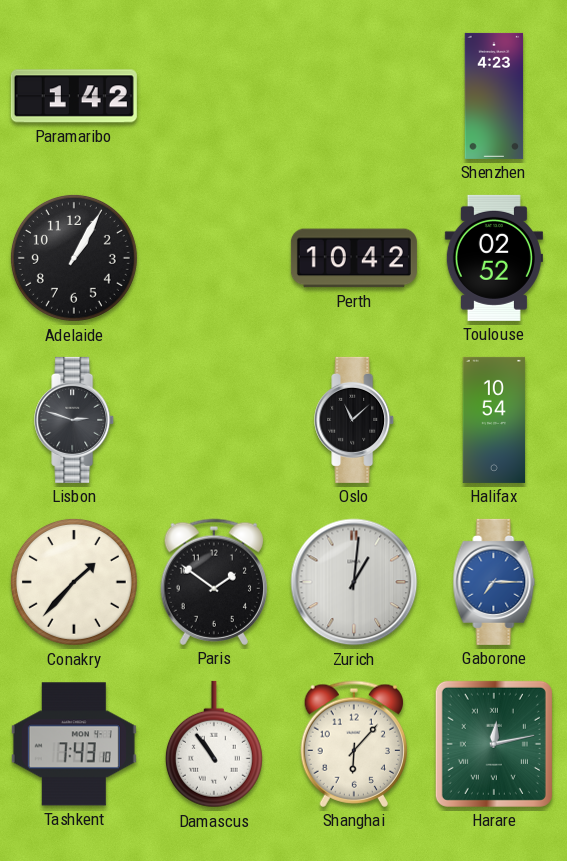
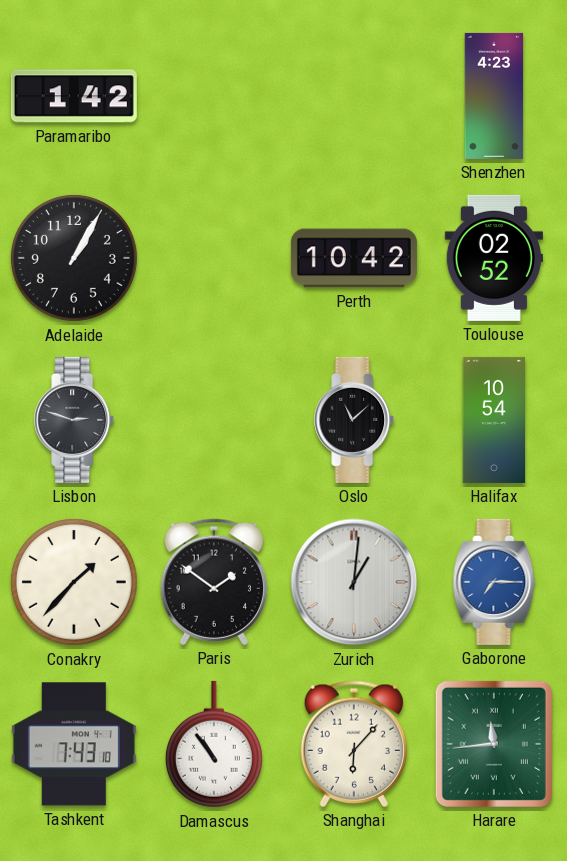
Harare: 12:13 -> 11:44 (494, 744)
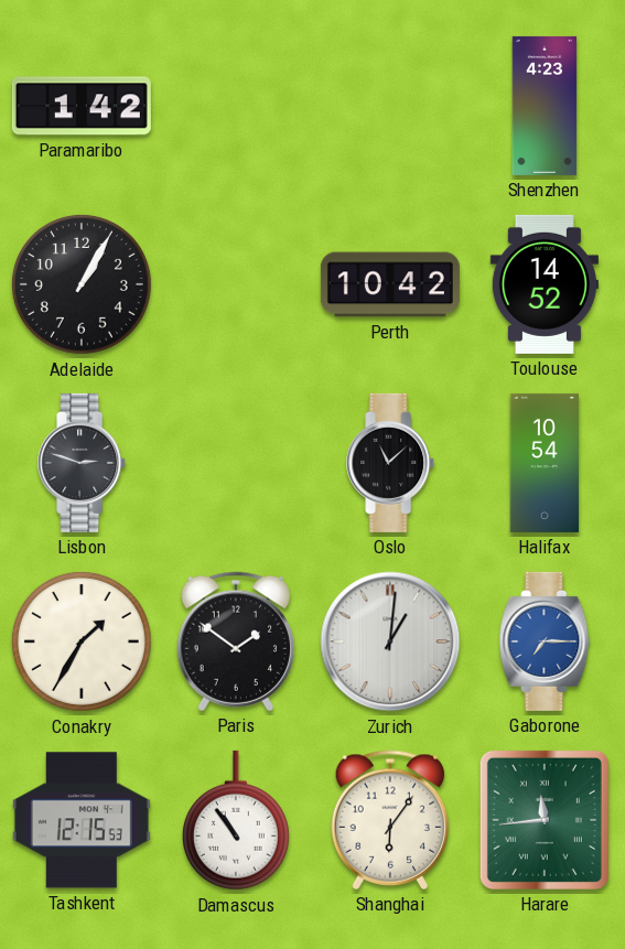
Toulouse: 02:52 -> 14:52 (545, 284)
Conakry: 1:37 -> 1:35 (82, 641)
Tashkent: 7:43 -> 12:15 (82, 820)
Shanghai: 6:07 -> 6:06 (389, 820)
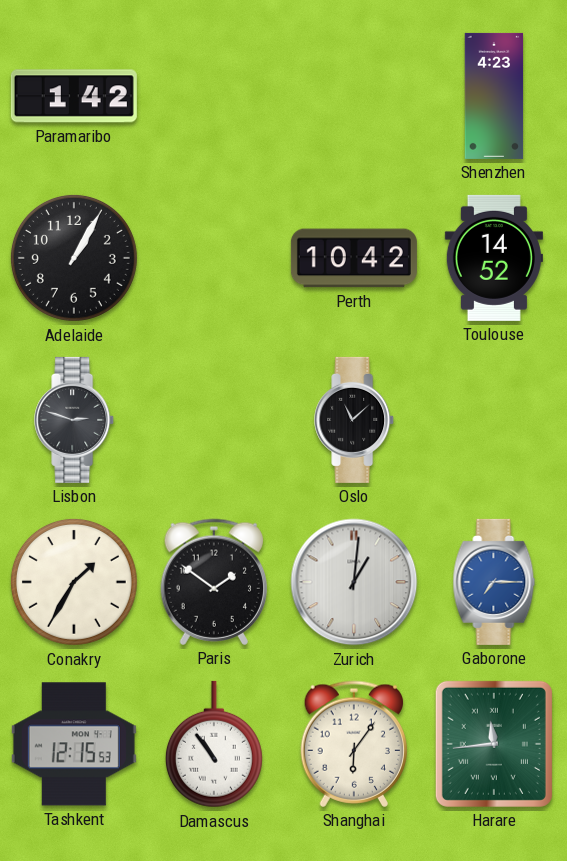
Halifax: 10:54 -> none (545, 463)
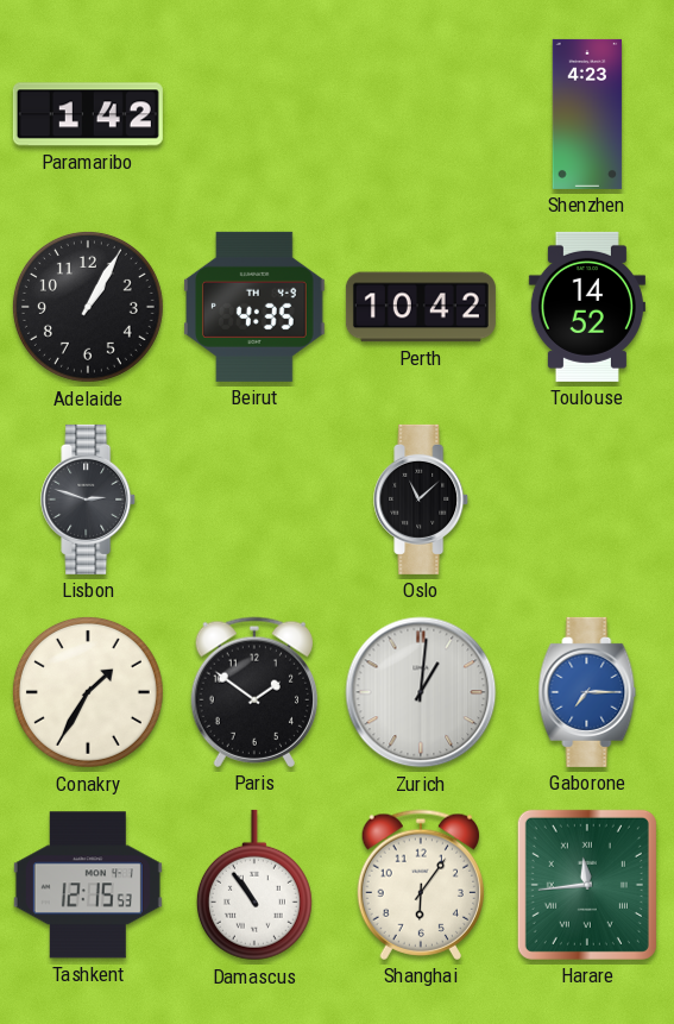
Beirut: none -> 4:35 (254, 307)
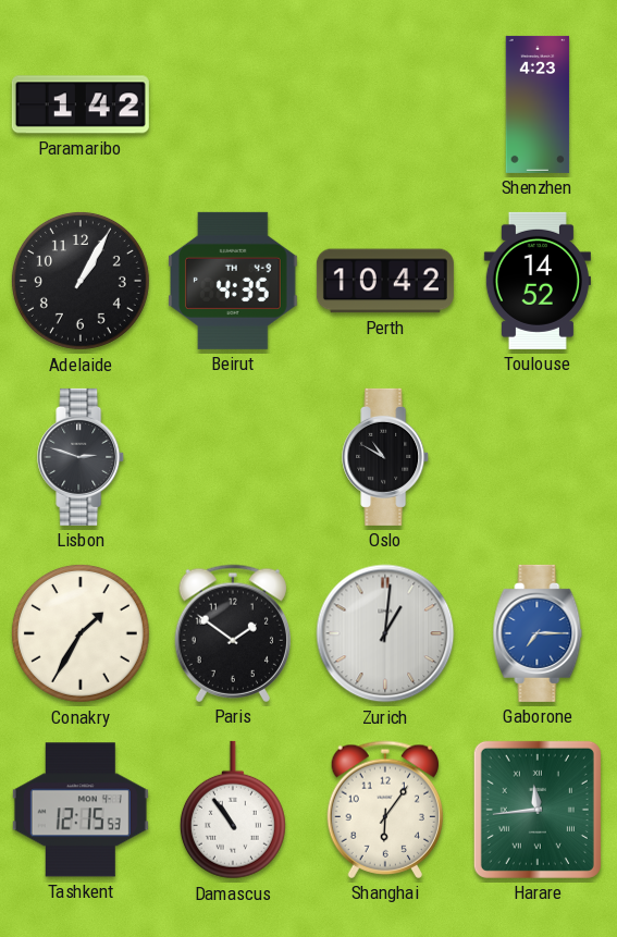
Oslo: 11:08 -> 10:50 (386, 457)
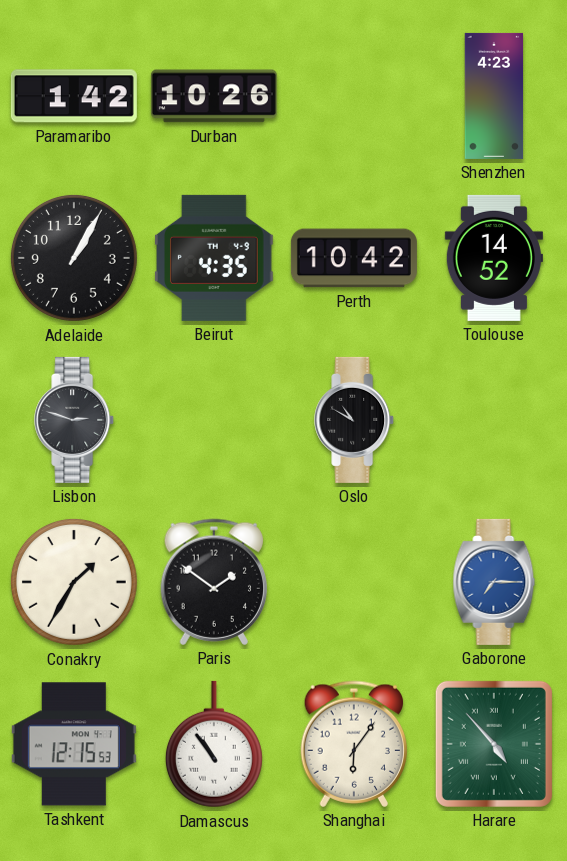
Durban: none -> 10:26 (214, 96)
Zurich: 1:01 -> none (385, 633)
Harare: 11:44 -> 4:53 (494, 744)
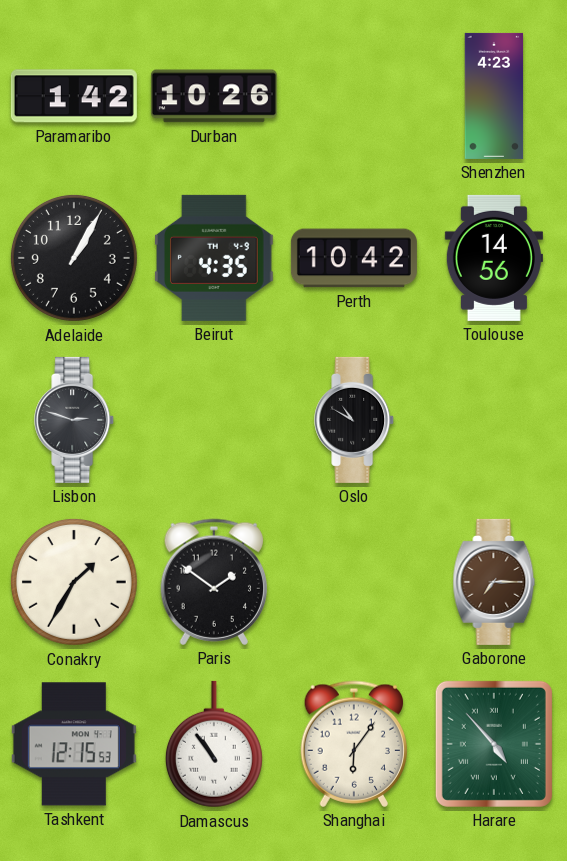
Toulouse: 14:52 -> 14:56 (494, 258)
Gaborone dial: blue -> brown (494, 582)
